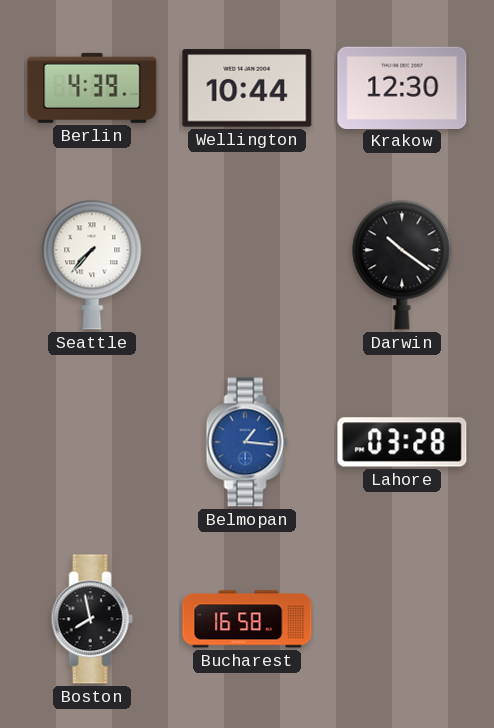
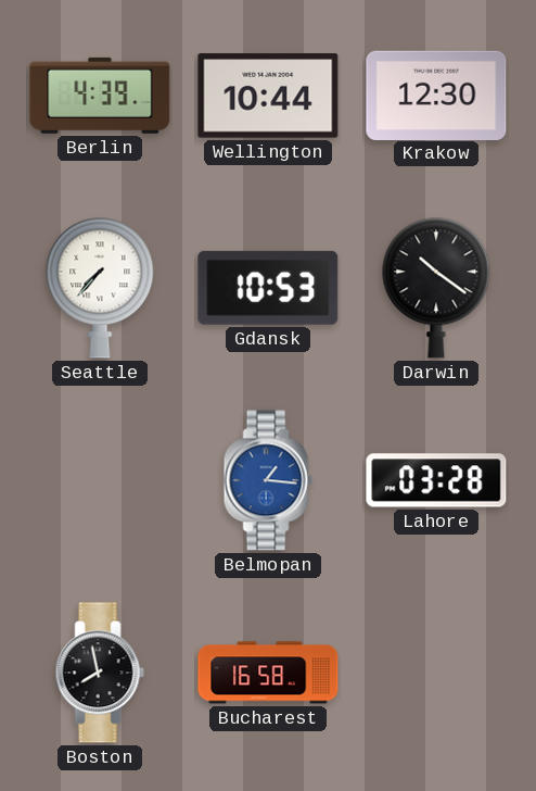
Gdansk: none -> 10:53 (268, 288)
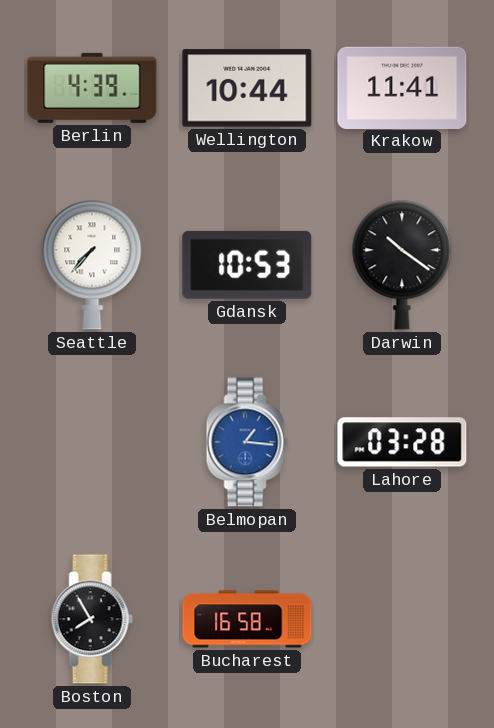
Krakow: 12:30 -> 11:41 (402, 87)
Boston: 7:58 -> 7:55 (92, 619)
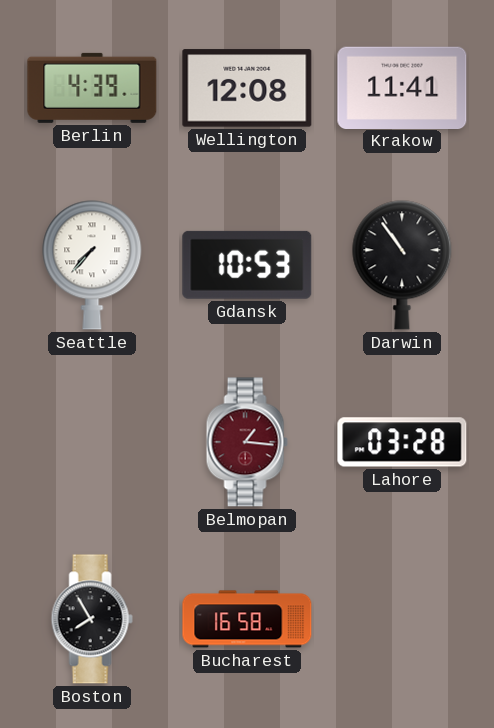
Wellington: 10:44 -> 12:08 (247, 88)
Darwin: 10:21 -> 10:54 (402, 265)
Belmopan dial: blue -> burgundy (247, 442)
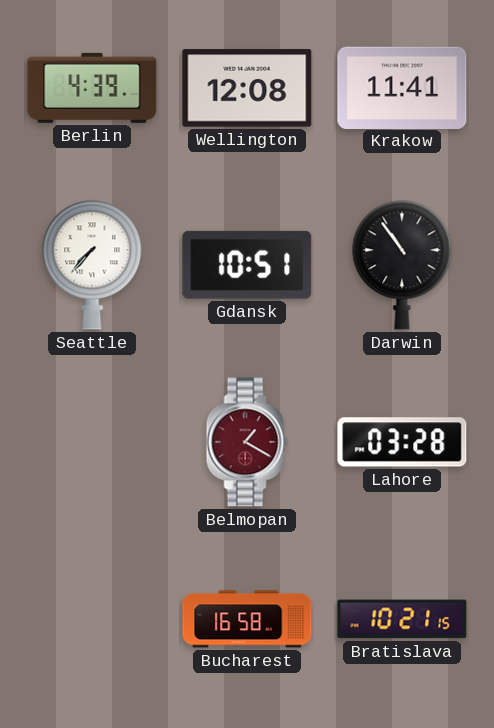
Gdansk: 10:53 -> 10:51 (247, 265)
Belmopan: 1:16 -> 1:20 (247, 442)
Boston: 7:55 -> none (92, 619)
Bratislava: none -> 10:21 (402, 619)
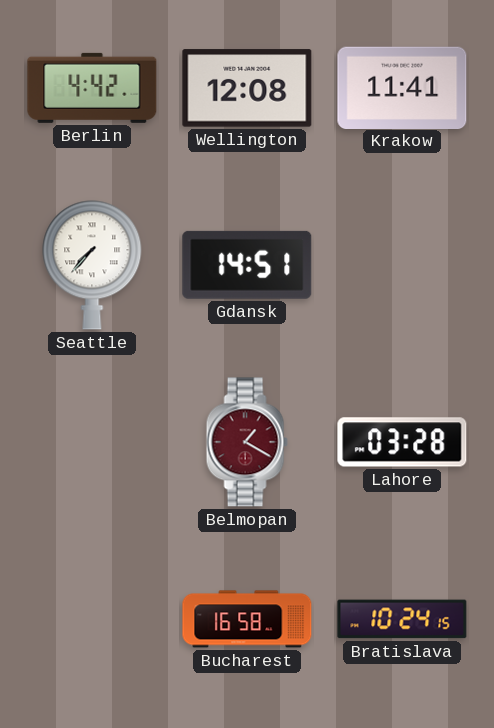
Berlin: 4:39 -> 4:42 (92, 88)
Gdansk: 10:51 -> 14:51 (247, 265)
Darwin: 10:54 -> none (402, 265)
Bratislava: 10:21 -> 10:24 (402, 619)
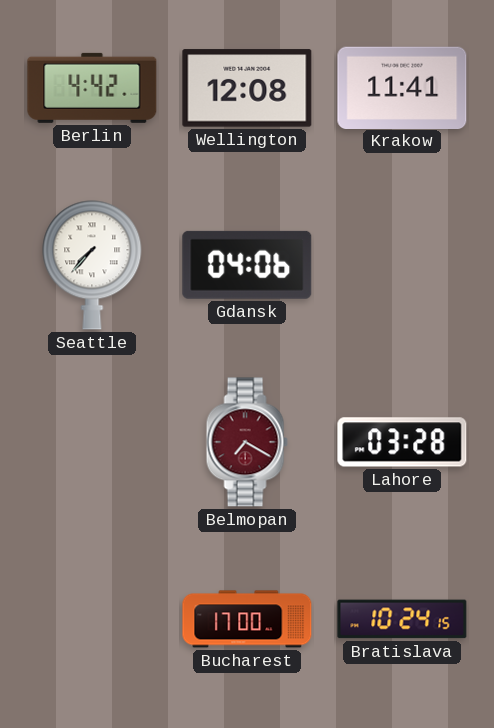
Gdansk: 14:51 -> 04:06 (247, 265)
Belmopan: 1:20 -> 7:20 (247, 442)
Bucharest: 16:58 -> 17:00 (247, 619)
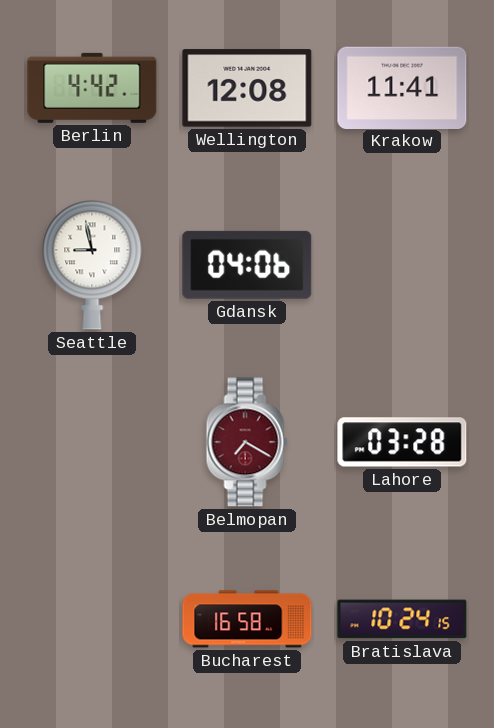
Seattle: 7:37 -> 8:58 (92, 265)
Bucharest: 17:00 -> 16:58 (247, 619)
